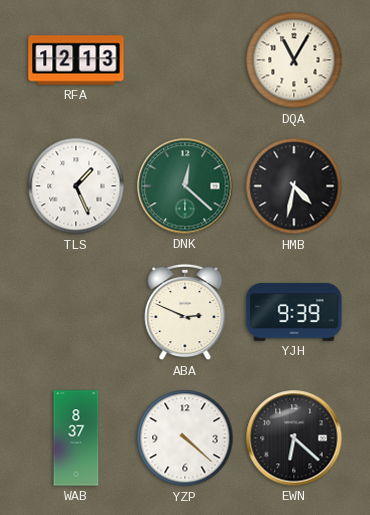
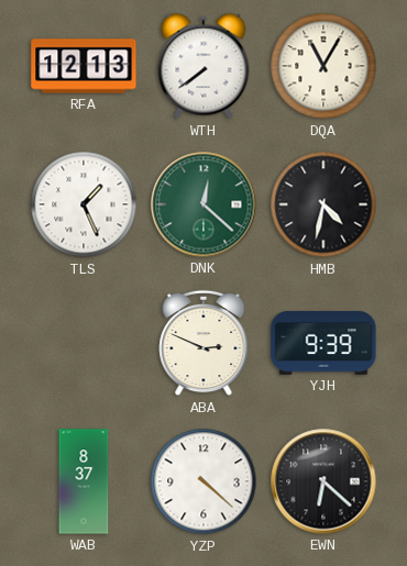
WTH: none -> 7:39 (204, 66)
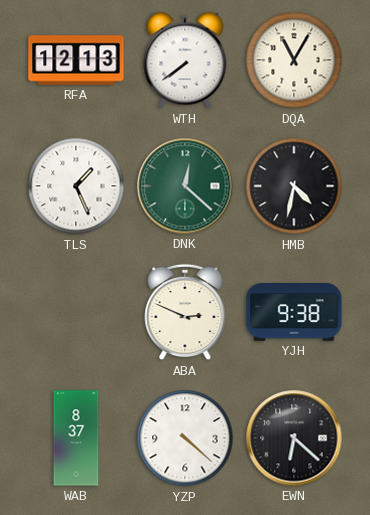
YJH: 9:39 -> 9:38 (294, 313)
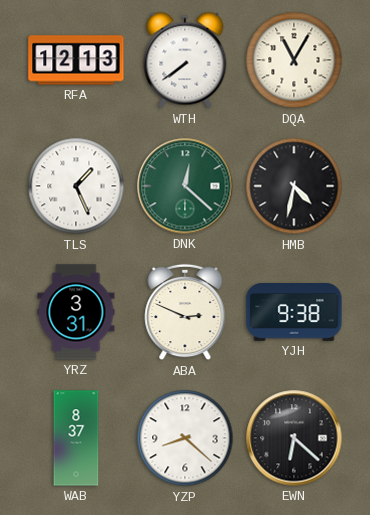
YRZ: none -> 3:31 (76, 312)
YZP: 4:22 -> 8:22 (185, 438)
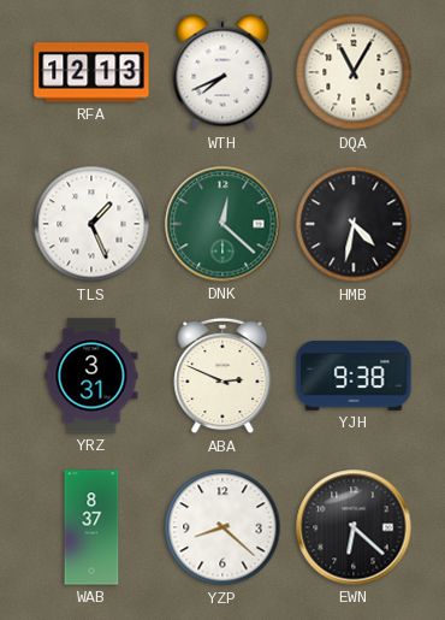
WTH: 7:39 -> 7:41 (222, 72)
